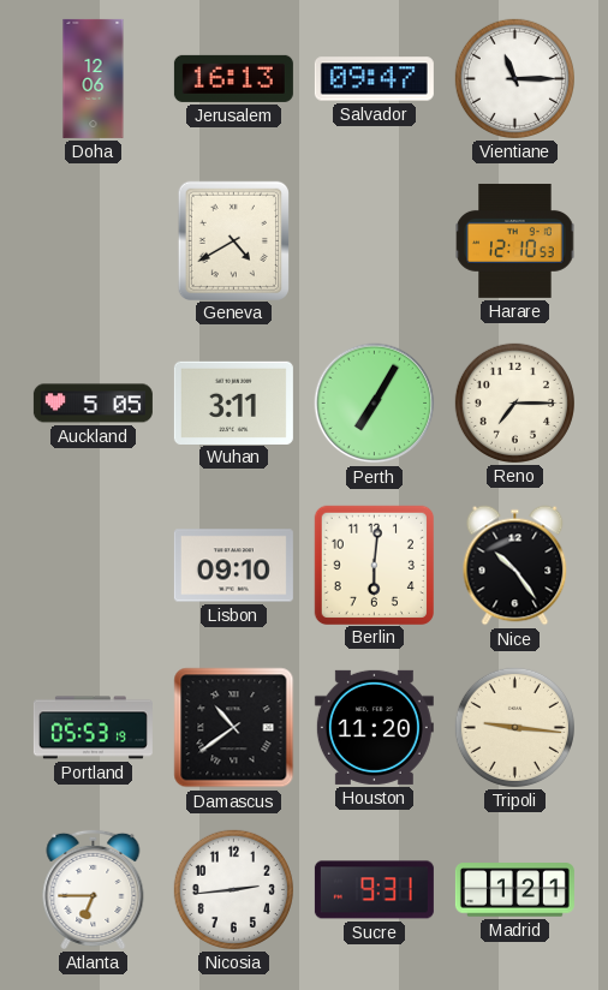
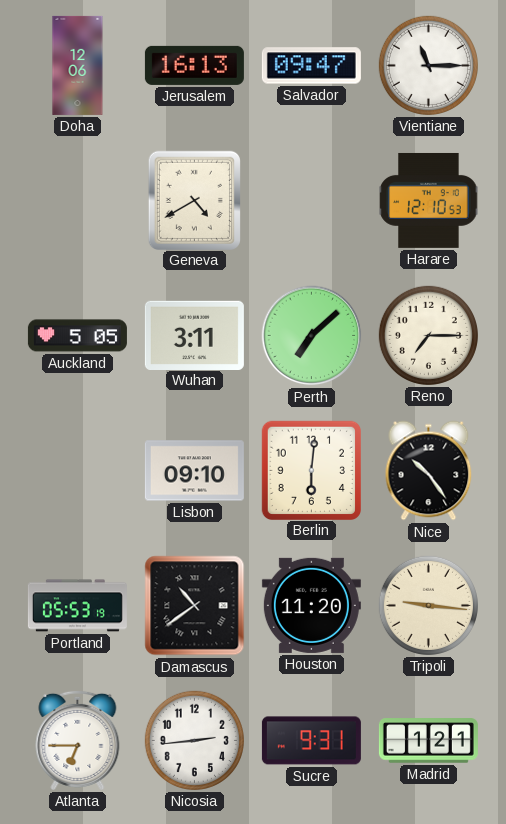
Perth: 7:05 -> 7:08 (312, 336)
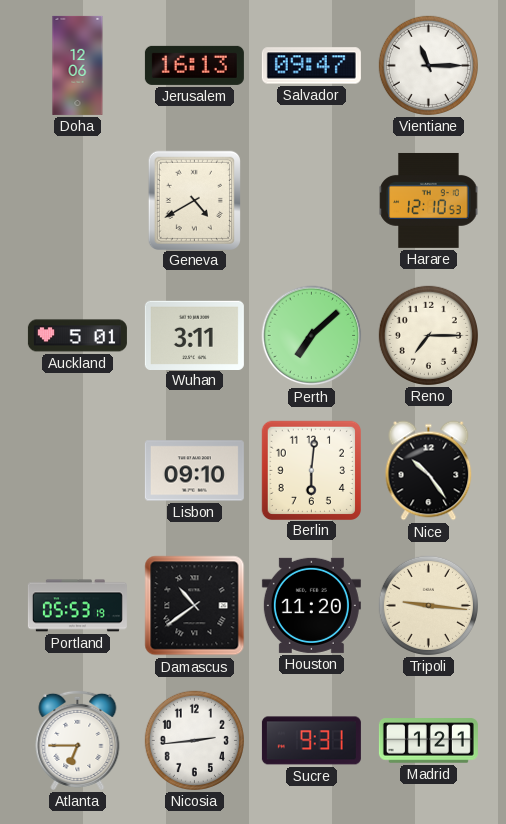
Auckland: 5:05 -> 5:01 (77, 336)
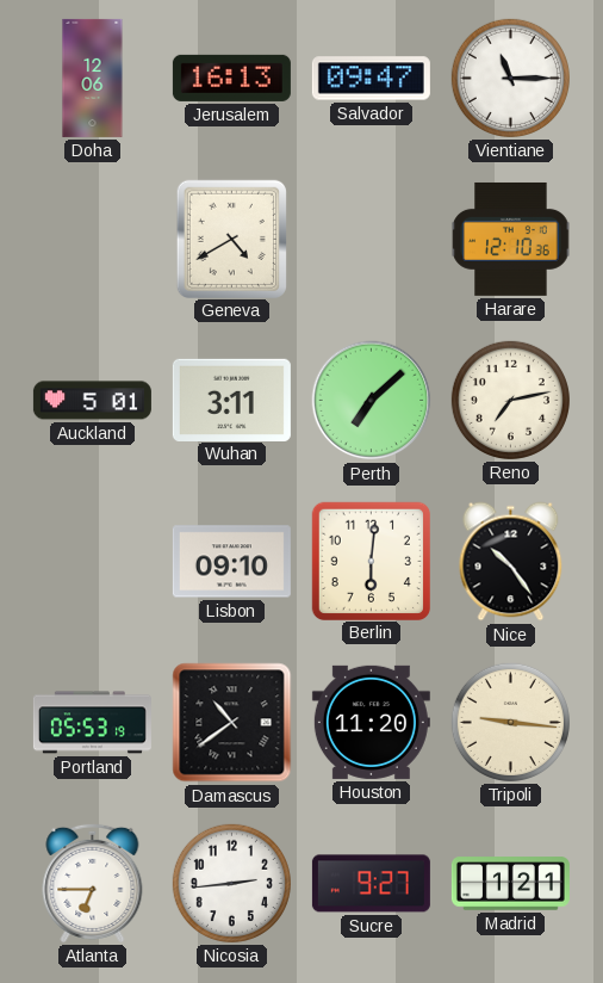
Harare: 12:10:53 -> 12:10:36 (511, 239)
Reno: 7:15 -> 7:13 (510, 400)
Sucre: 9:31 -> 9:27 (371, 884)
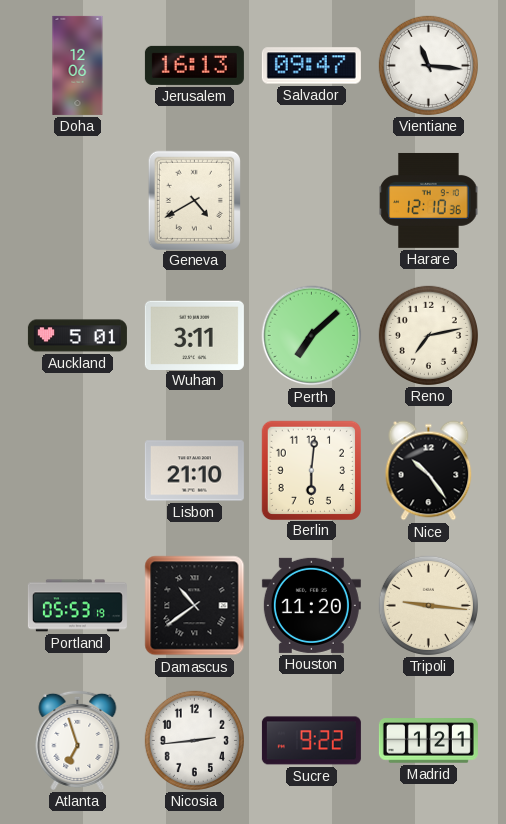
Vientiane: 11:15 -> 11:16 (428, 65)
Lisbon: 09:10 -> 21:10 (194, 471)
Atlanta: 6:45 -> 6:57 (78, 740)
Sucre: 9:27 -> 9:22 (311, 741)
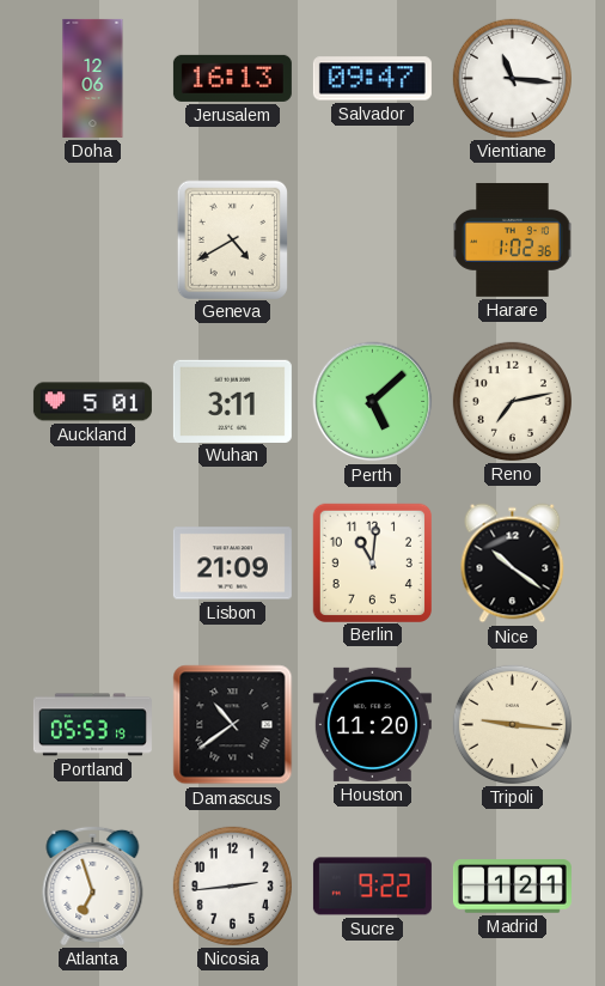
Harare: 12:10 -> 1:02 (513, 239)
Perth: 7:08 -> 5:08 (373, 402)
Lisbon: 21:10 -> 21:09 (232, 564)
Berlin: 6:01 -> 11:01 (372, 562)
Nice: 10:24 -> 10:21 (513, 564)
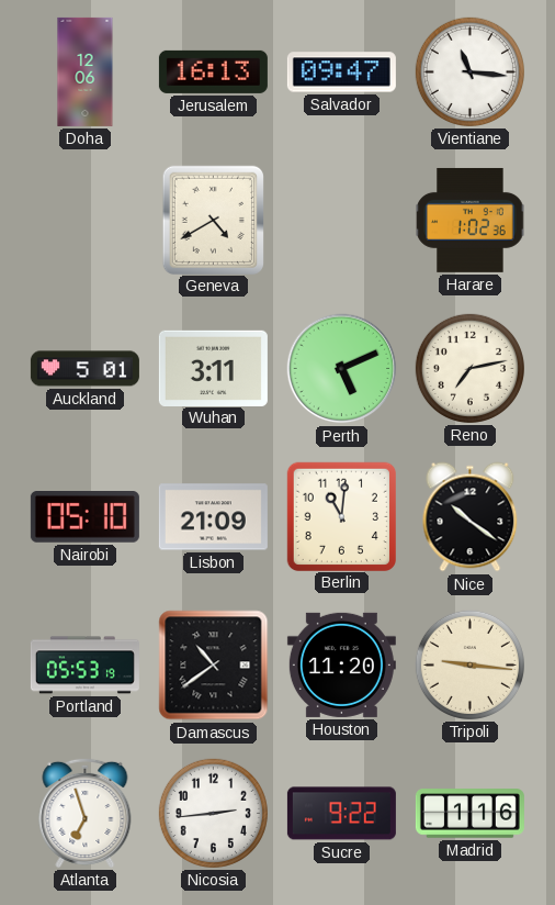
Perth: 5:08 -> 5:11 (342, 369)
Nairobi: none -> 05:10 (84, 517)
Madrid: 1:21 -> 1:16 (469, 814)
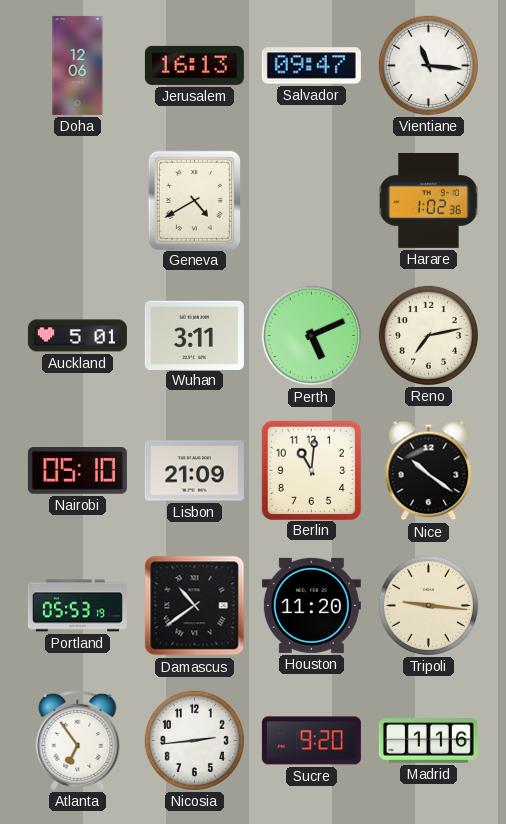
Atlanta: 6:57 -> 6:54 (78, 740)
Sucre: 9:22 -> 9:20 (311, 741)
